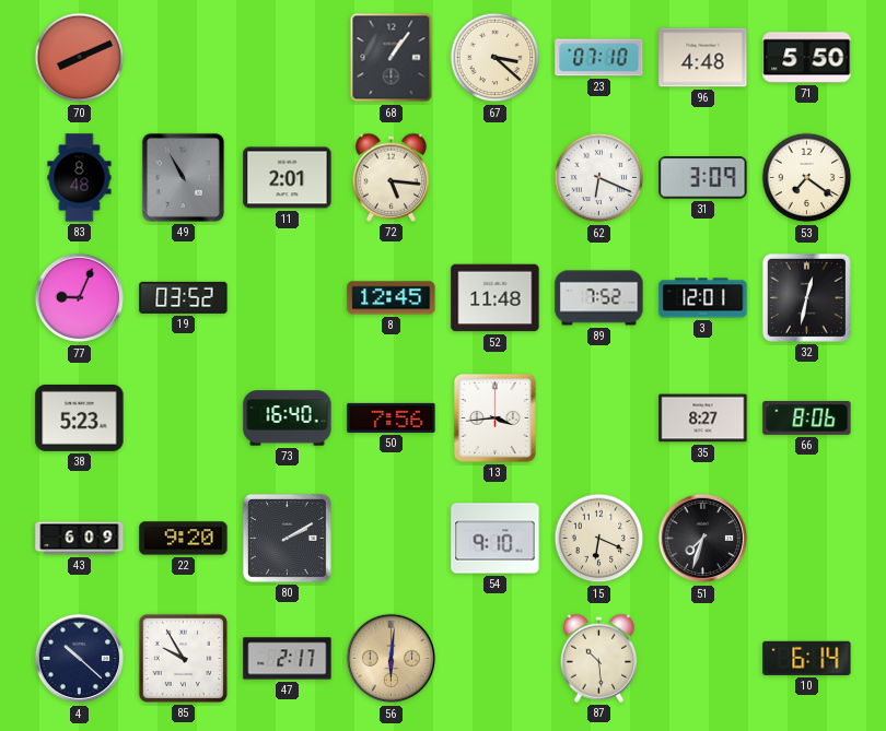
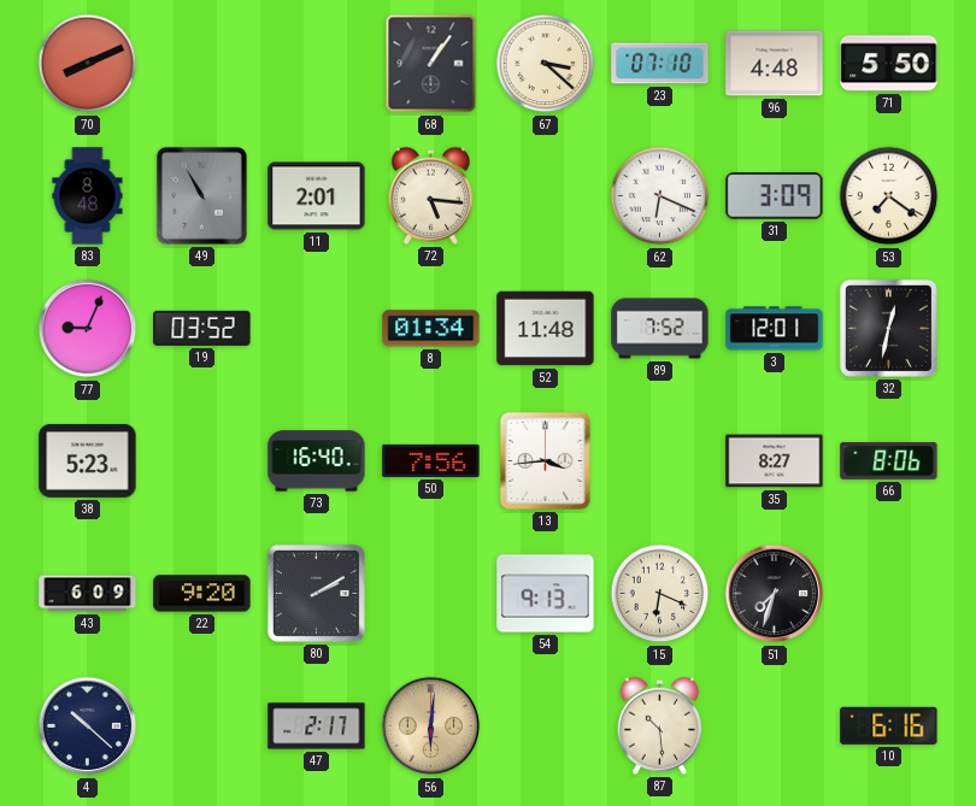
8: 12:45 -> 01:34 (431, 329)
54: 9:10 -> 9:13 (546, 594)
85: 9:55 -> none (183, 658)
10: 6:14 -> 6:16 (889, 725)
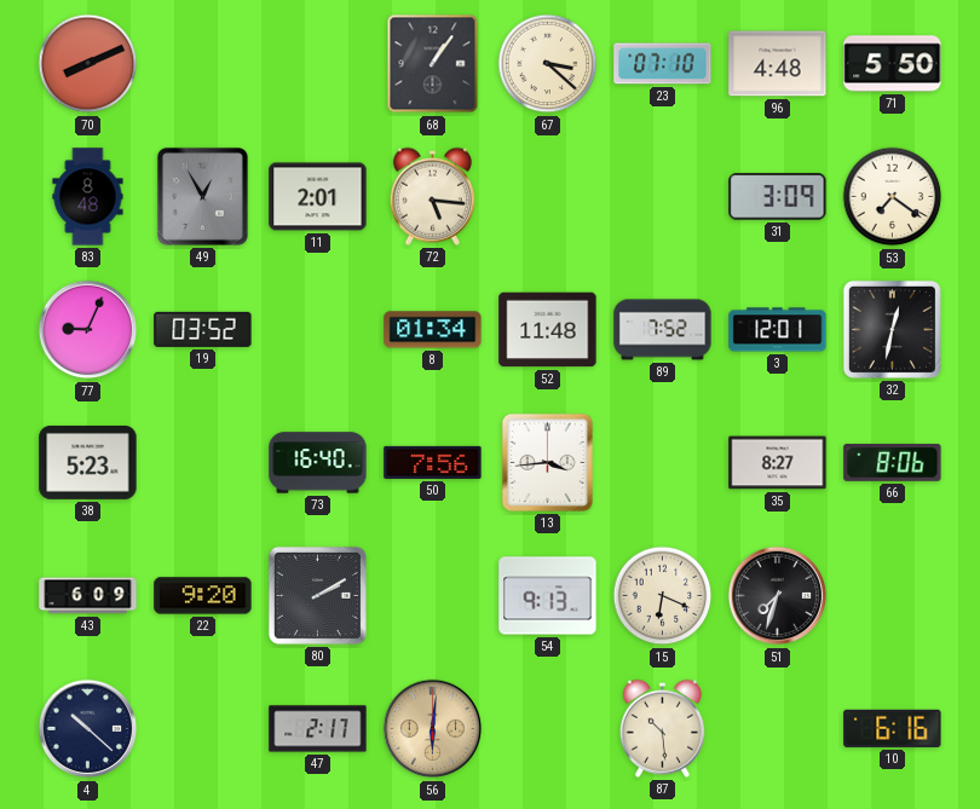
49: 10:55 -> 12:55 (202, 196)
62: 6:19 -> none (660, 196)
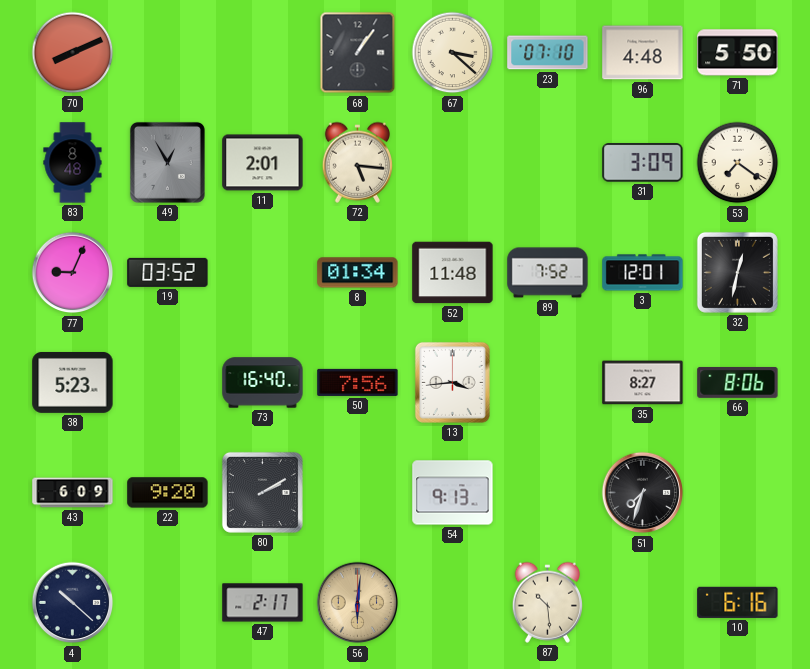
15: 6:19 -> none (663, 596)
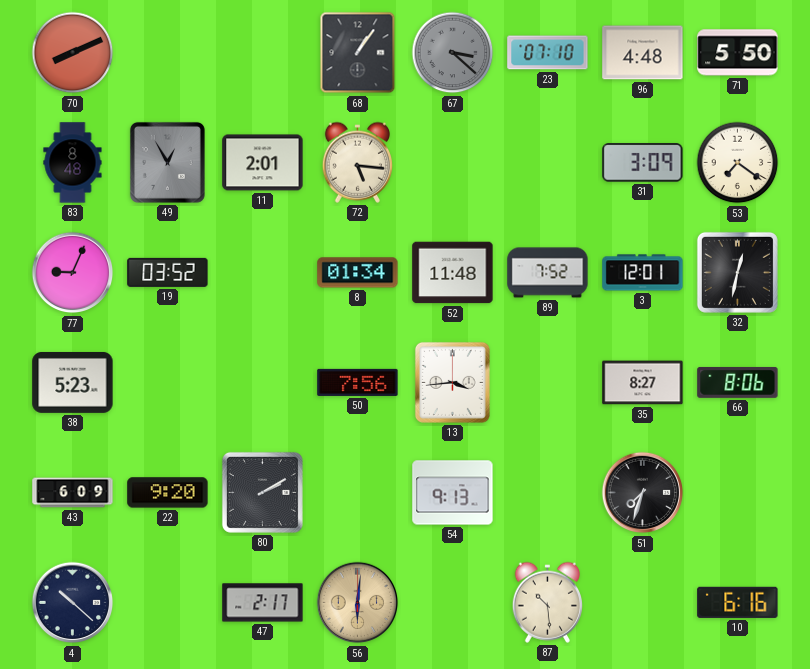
67 dial: cream -> grey (453, 53)
73: 16:40 -> none (263, 383)
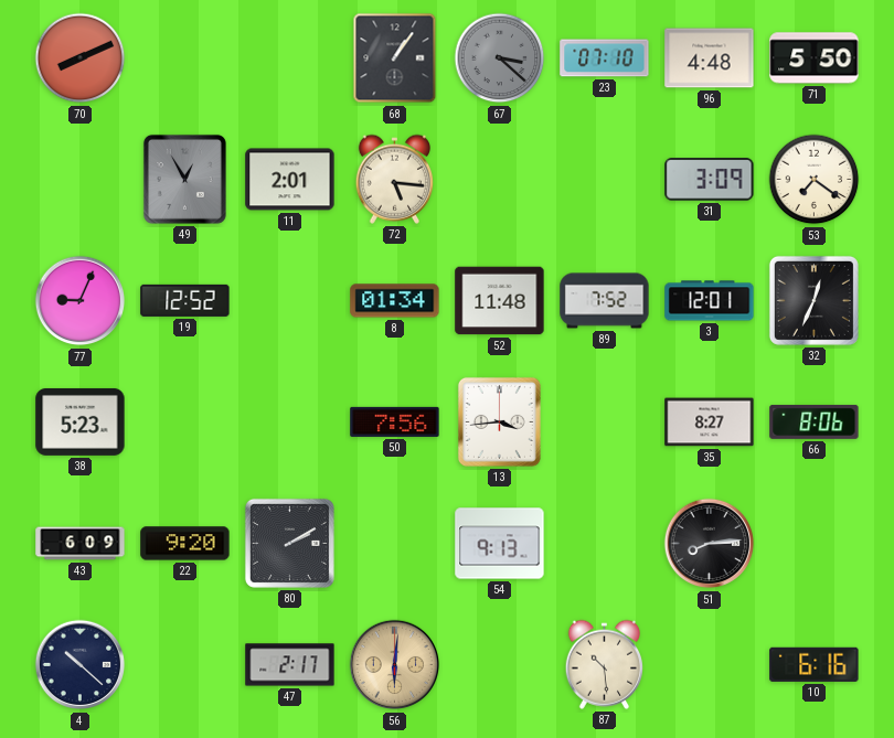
83: 8:48 -> none (73, 163)
19: 03:52 -> 12:52 (185, 300)
32: 12:32 -> 12:34 (813, 300)
51: 7:33 -> 8:14 (710, 544)
